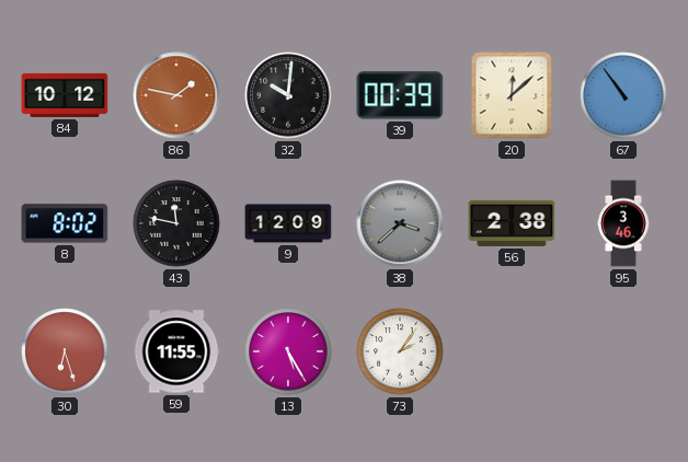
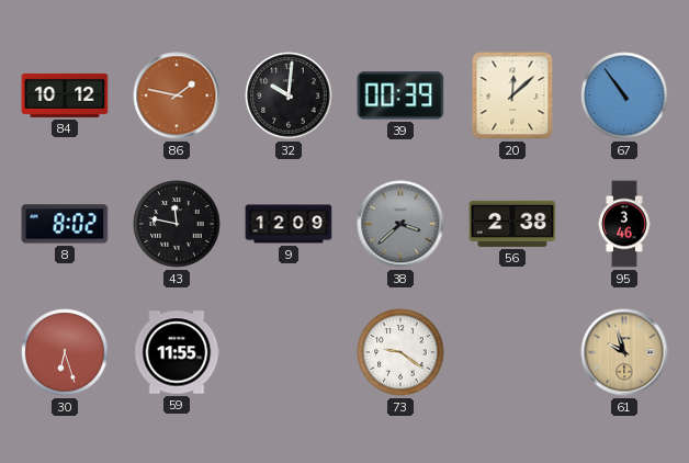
13: 5:25 -> none (288, 351)
73: 2:06 -> 9:21 (400, 352)
61: none -> 9:57 (624, 352)
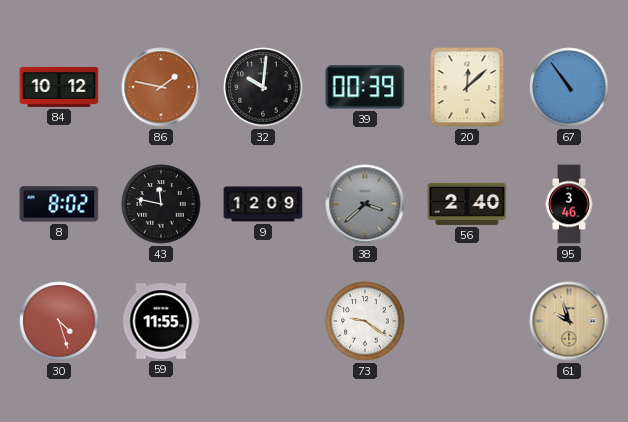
56: 2:38 -> 2:40 (467, 204)
30: 6:27 -> 4:27 (59, 321)
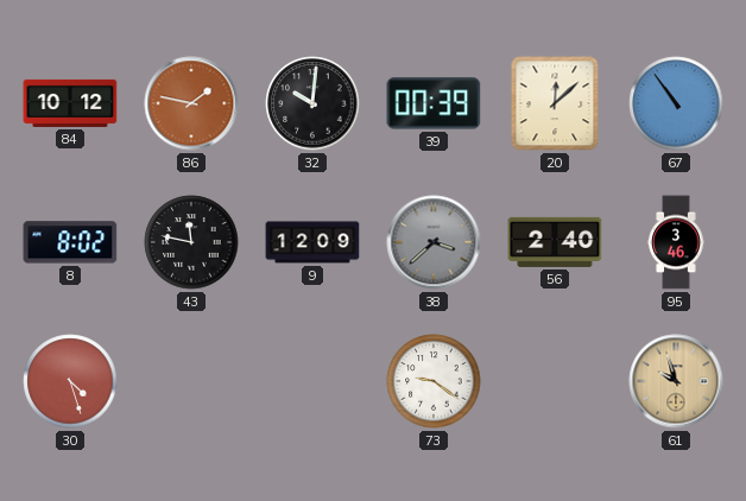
59: 11:55 -> none (161, 321)
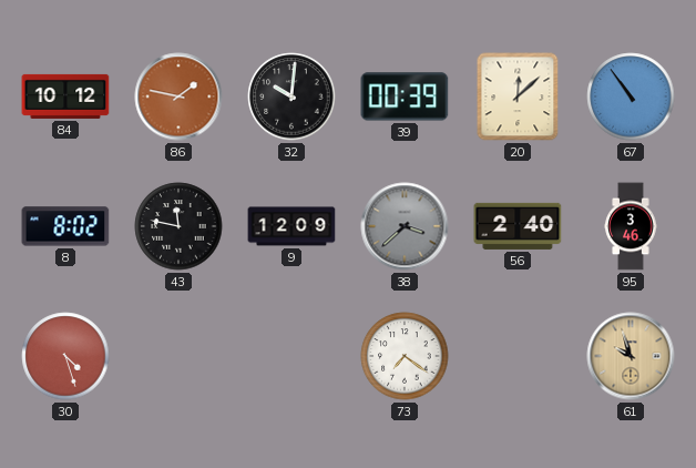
73: 9:21 -> 7:21 (405, 356)
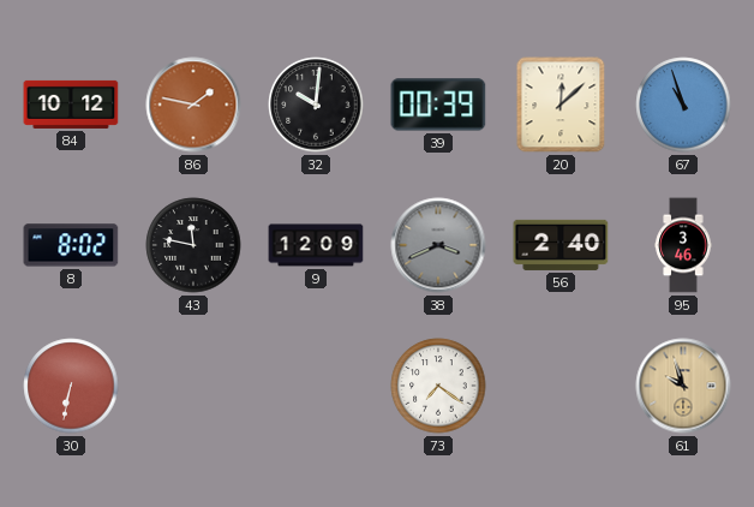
67: 10:54 -> 10:57 (683, 105)
38: 3:38 -> 3:41 (438, 245)
30: 4:27 -> 6:32 (71, 386)
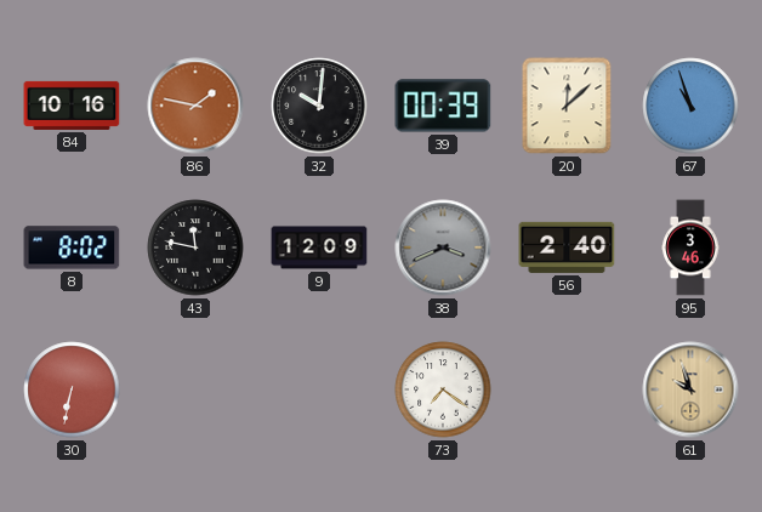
84: 10:12 -> 10:16 (72, 106)
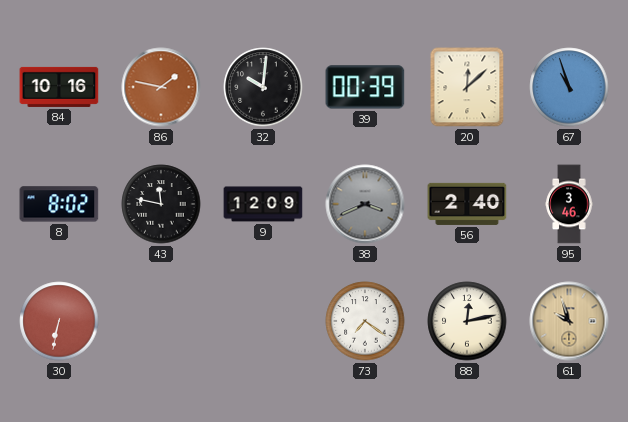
88: none -> 12:13 (467, 321)
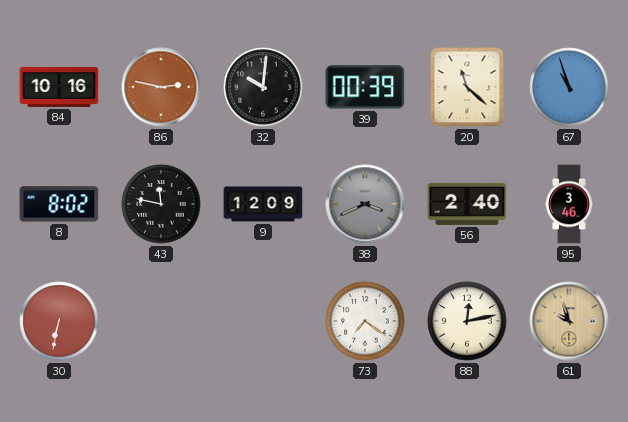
86: 1:47 -> 2:47 (161, 87)
20: 12:08 -> 11:22 (467, 87)
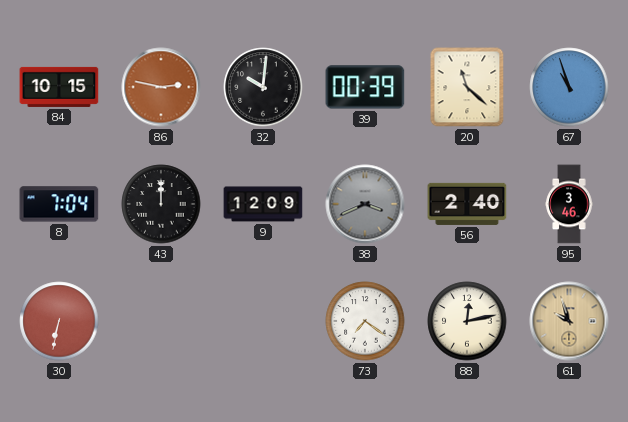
84: 10:16 -> 10:15 (59, 87)
8: 8:02 -> 7:04 (59, 204)
43: 11:47 -> 12:00 (161, 204)
